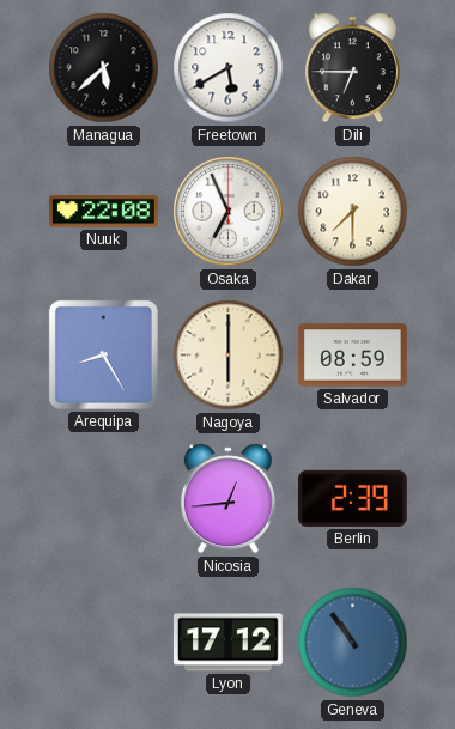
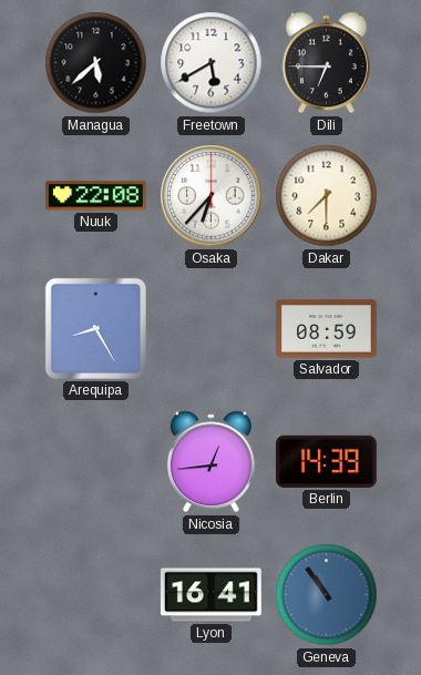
Osaka: 6:56 -> 6:37 (212, 196)
Nagoya: 6:00 -> none (229, 356)
Berlin: 2:39 -> 14:39 (326, 461)
Lyon: 17:12 -> 16:41 (212, 595)
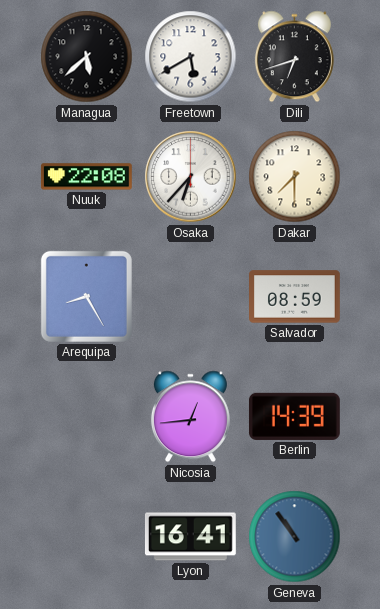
Dili: 6:45 -> 6:42 (294, 57)
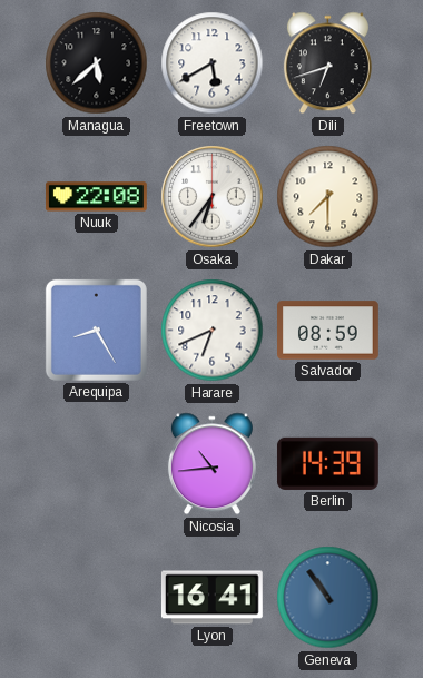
Osaka: 6:37 -> 6:36 (213, 197)
Harare: none -> 6:41 (213, 331)
Nicosia: 12:44 -> 10:44 (211, 464)
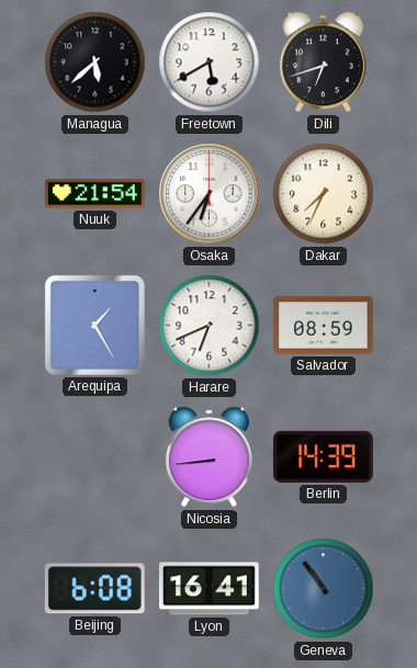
Nuuk: 22:08 -> 21:54 (95, 194)
Dakar: 7:30 -> 7:34 (324, 194)
Arequipa: 8:25 -> 1:25 (94, 325)
Nicosia: 10:44 -> 8:44 (208, 457)
Beijing: none -> 6:08 (94, 589)
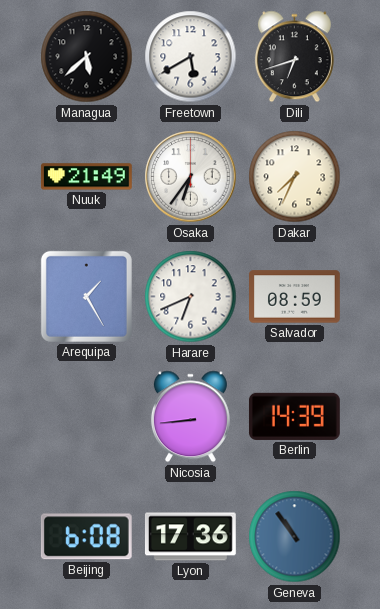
Nuuk: 21:54 -> 21:49 (87, 177)
Lyon: 16:41 -> 17:36 (191, 537)
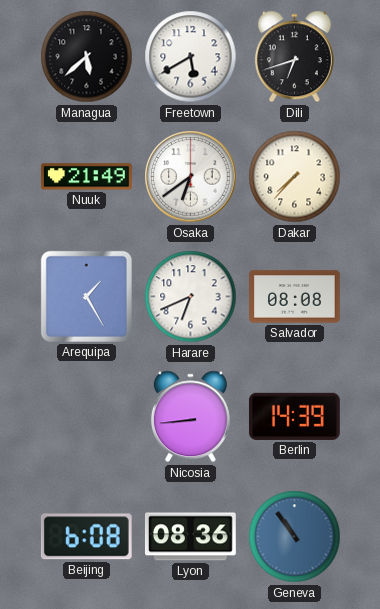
Osaka: 6:36 -> 6:39 (191, 177)
Dakar: 7:34 -> 7:37 (295, 177)
Salvador: 08:59 -> 08:08 (295, 297)
Lyon: 17:36 -> 08:36 (191, 537)
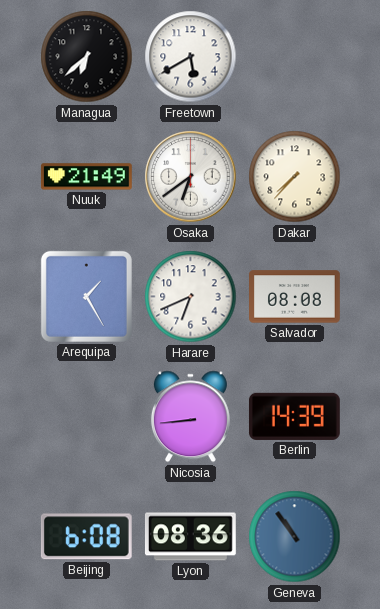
Managua: 5:38 -> 6:38 (87, 57)
Dili: 6:42 -> none (294, 57)
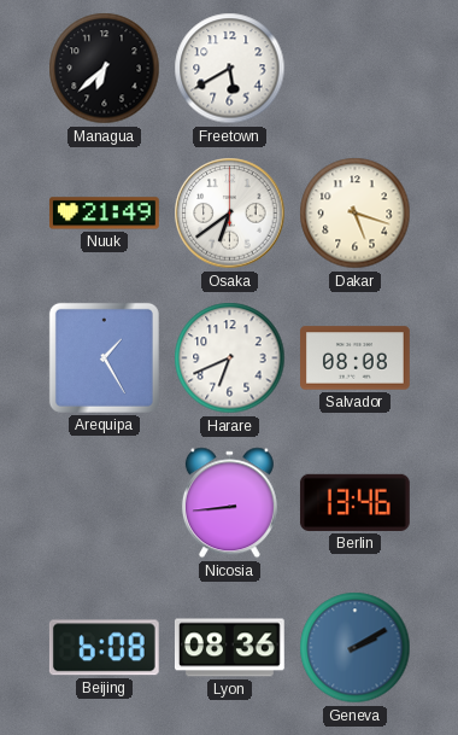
Dakar: 7:37 -> 5:18 (356, 214)
Berlin: 14:39 -> 13:46 (354, 502)
Geneva: 10:54 -> 2:10 (356, 648)
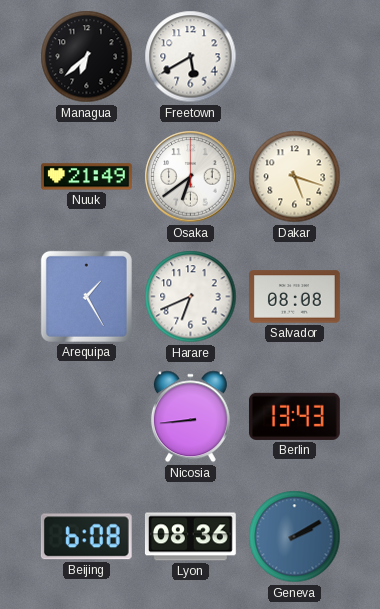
Berlin: 13:46 -> 13:43 (294, 416)
